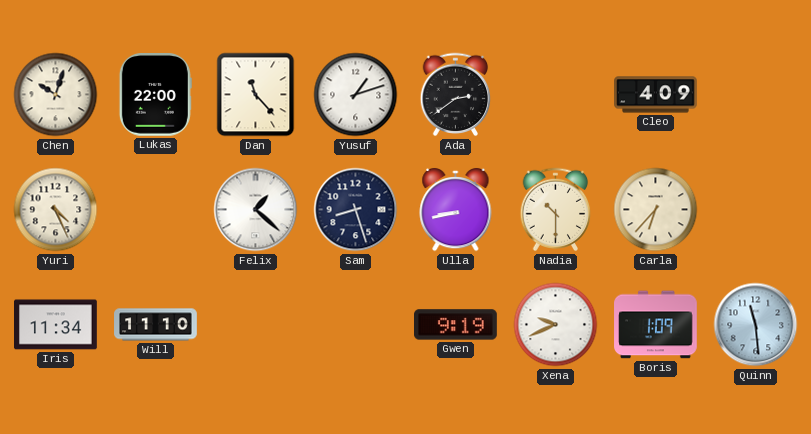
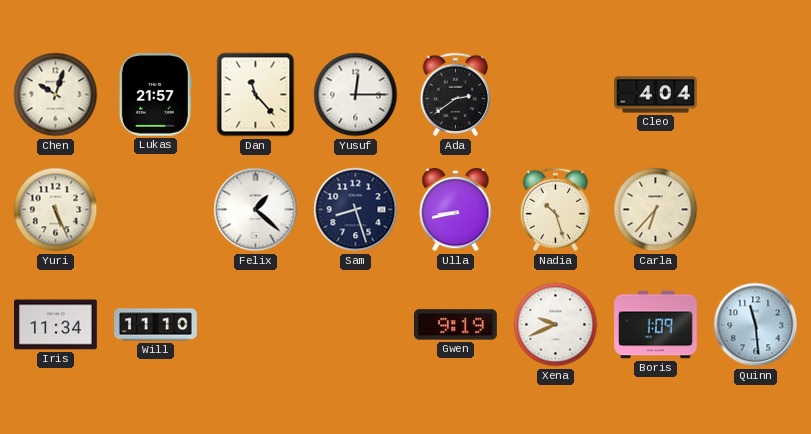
Lukas: 22:00 -> 21:57 (155, 95)
Yusuf: 1:12 -> 12:15 (356, 95)
Cleo: 4:09 -> 4:04 (656, 95)
Yuri: 4:26 -> 5:26 (56, 210)
Nadia: 10:30 -> 10:27 (556, 210)
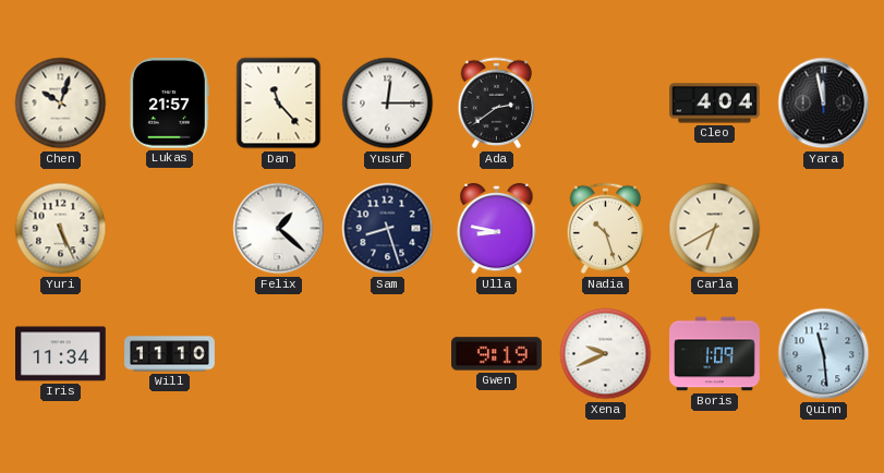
Yara: none -> 11:58 (824, 104)
Ulla: 8:43 -> 8:47 (497, 229)
Carla: 6:37 -> 6:40 (715, 229)
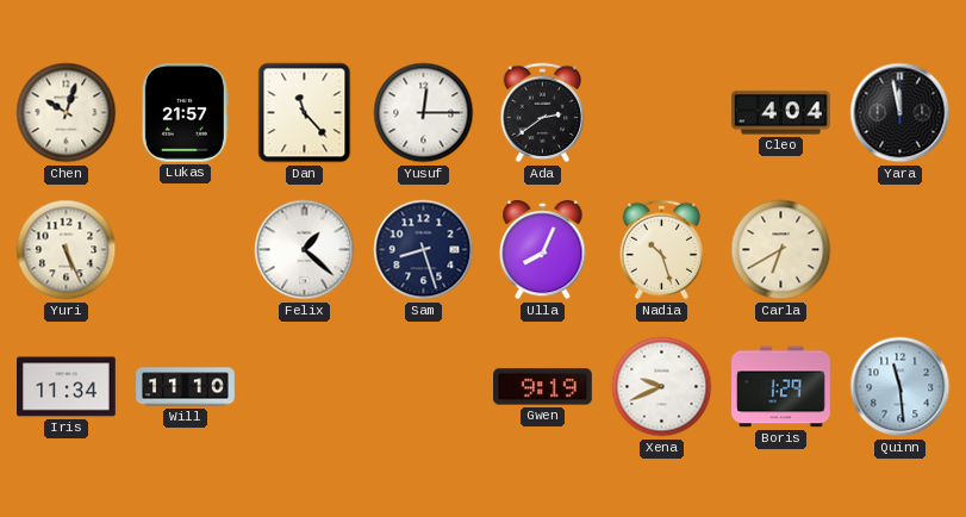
Ulla: 8:47 -> 8:04 (543, 250)
Boris: 1:09 -> 1:29 (781, 387)
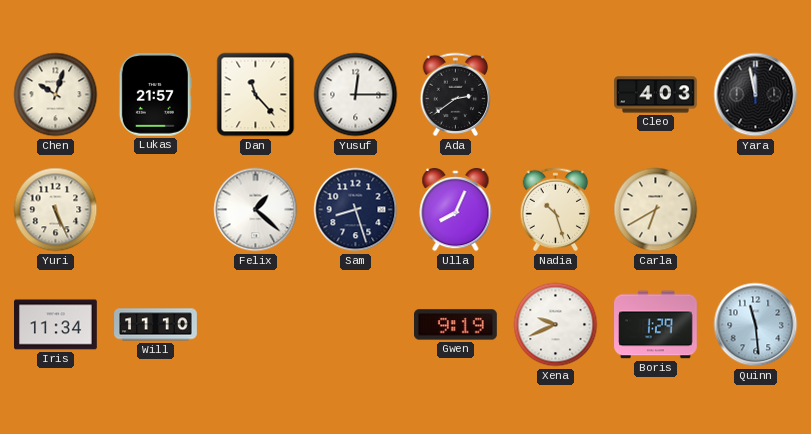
Cleo: 4:04 -> 4:03 (656, 95)
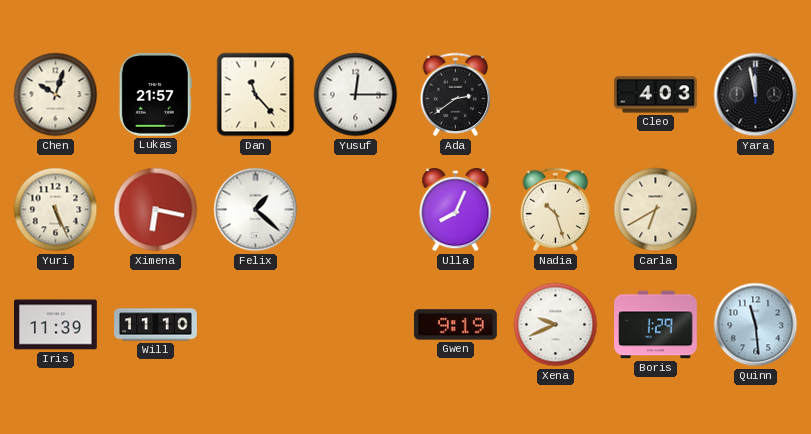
Ximena: none -> 6:17 (156, 210)
Sam: 8:27 -> none (356, 210)
Iris: 11:34 -> 11:39 (56, 325)
